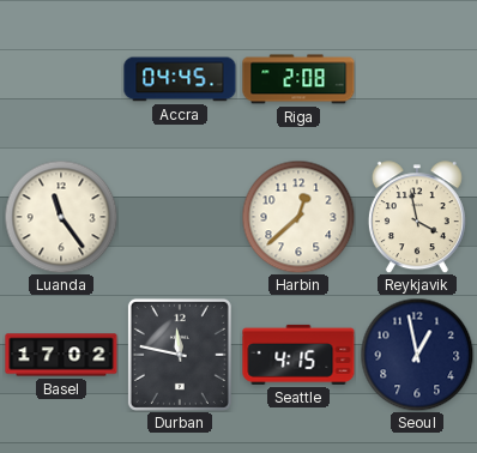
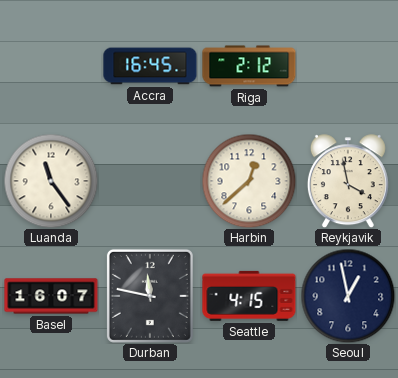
Accra: 04:45 -> 16:45 (150, 66)
Riga: 2:08 -> 2:12 (249, 66)
Basel: 17:02 -> 16:07 (51, 296)
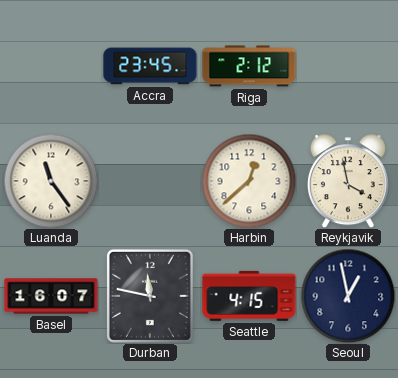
Accra: 16:45 -> 23:45 (150, 66)
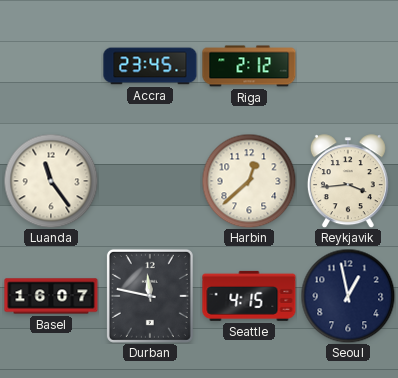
Reykjavik: 3:58 -> 3:44 (348, 181)
